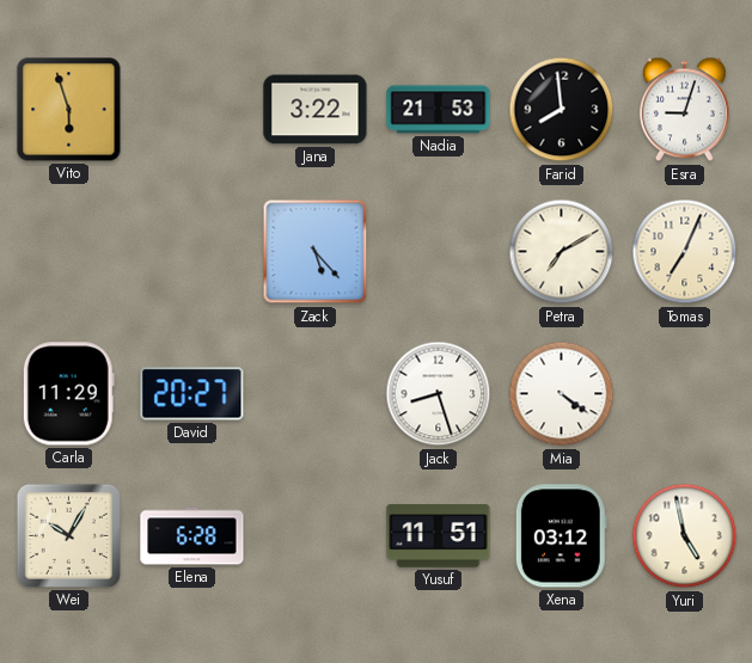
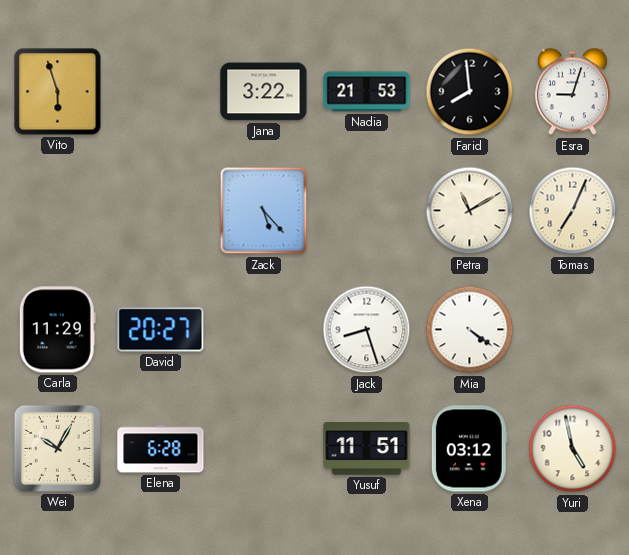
Petra: 7:10 -> 11:10 (470, 211)
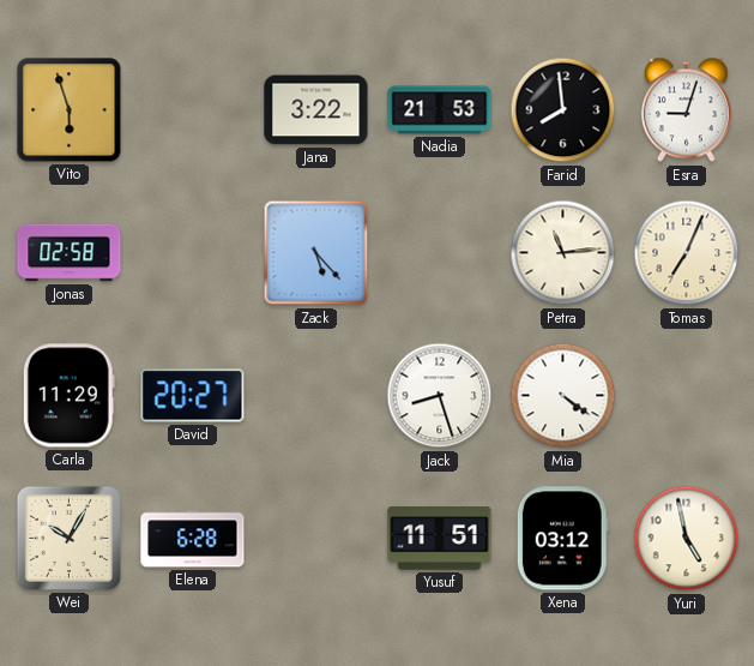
Jonas: none -> 02:58 (70, 253)
Petra: 11:10 -> 11:14 (563, 253)
